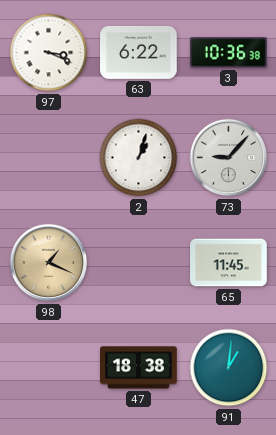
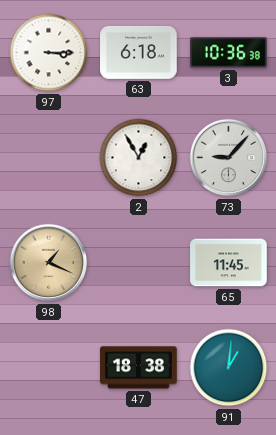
97: 3:19 -> 3:15 (49, 53)
63: 6:22 -> 6:18 (139, 52)
2: 1:03 -> 12:55 (139, 158)
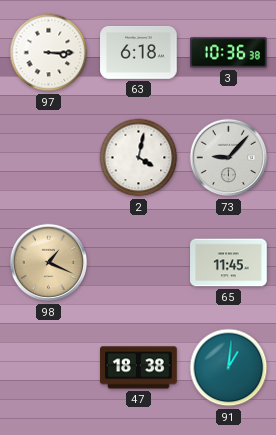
2: 12:55 -> 4:02 (139, 158)
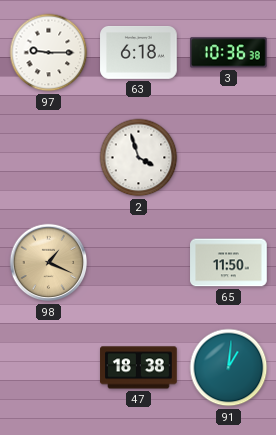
97: 3:15 -> 9:15 (49, 53)
2: 4:02 -> 3:57 (139, 158)
73: 9:07 -> none (229, 158)
65: 11:45 -> 11:50 (229, 263)
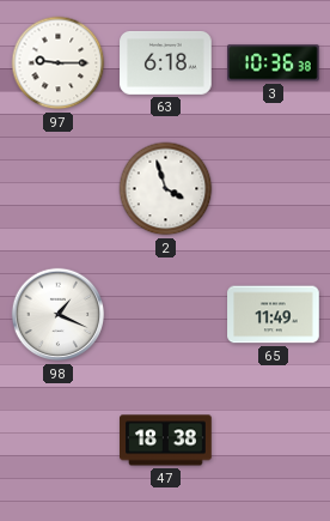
98 dial: champagne -> white (59, 315)
65: 11:50 -> 11:49 (274, 315)
91: 1:01 -> none (229, 368)
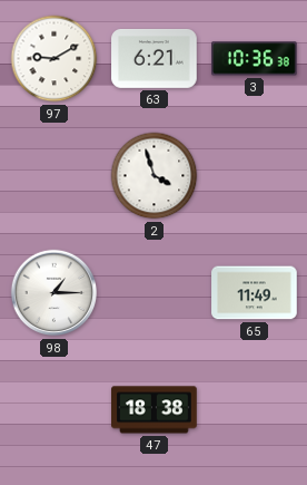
97: 9:15 -> 9:10 (55, 59)
63: 6:18 -> 6:21 (155, 58)
98: 1:19 -> 1:15 (55, 293)
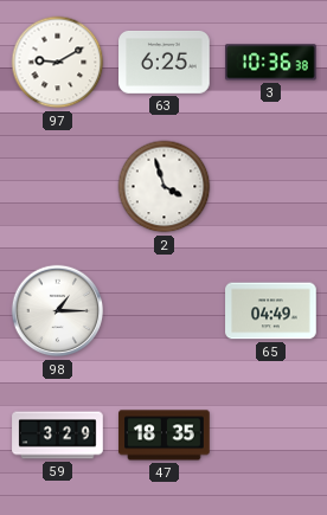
63: 6:21 -> 6:25 (165, 62)
65: 11:49 -> 04:49 (271, 311)
59: none -> 3:29 (58, 436)
47: 18:38 -> 18:35 (165, 436)
